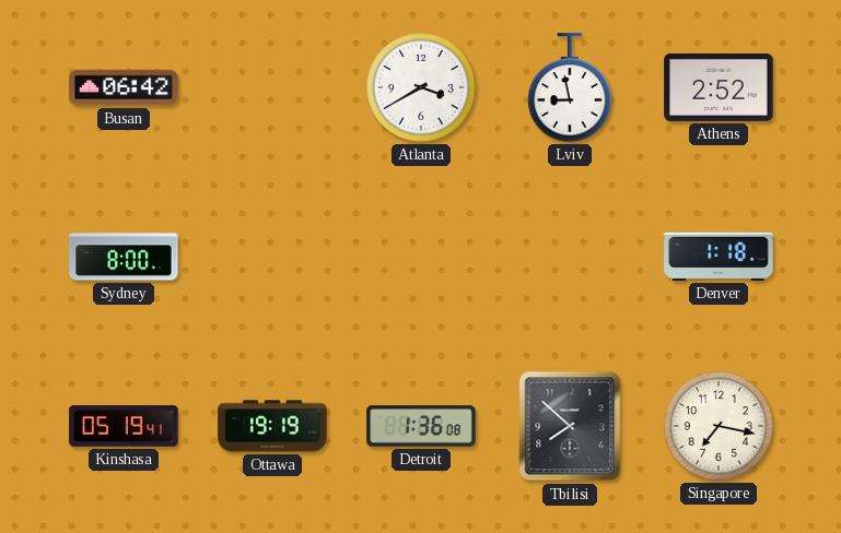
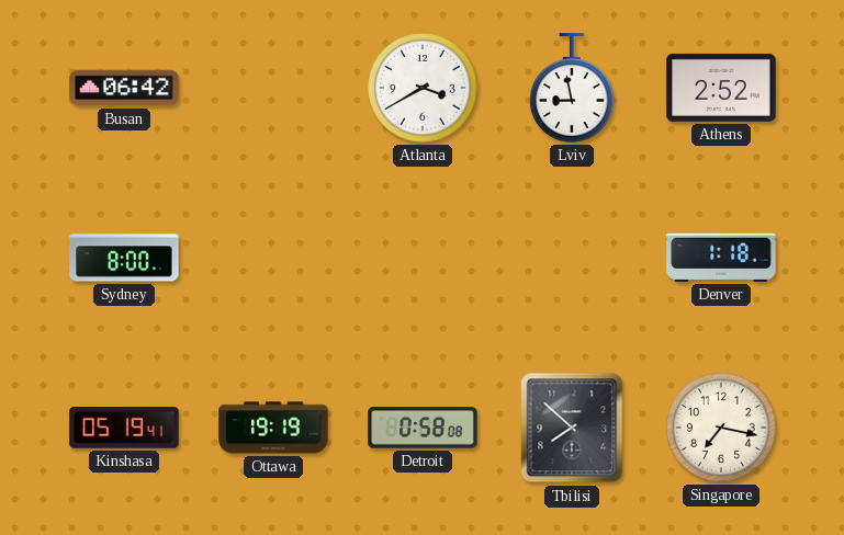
Detroit: 1:36 -> 0:58 (423, 428)
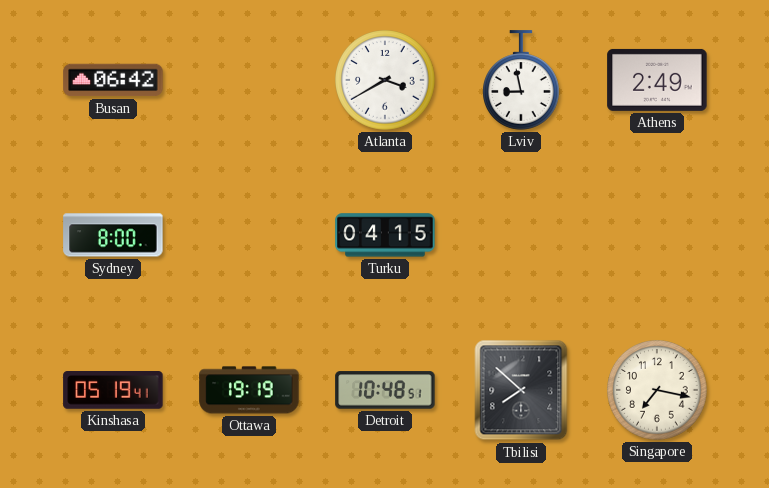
Athens: 2:52 -> 2:49 (657, 80)
Turku: none -> 04:15 (385, 235)
Denver: 1:18 -> none (721, 258)
Detroit: 0:58 -> 10:48 (385, 390)
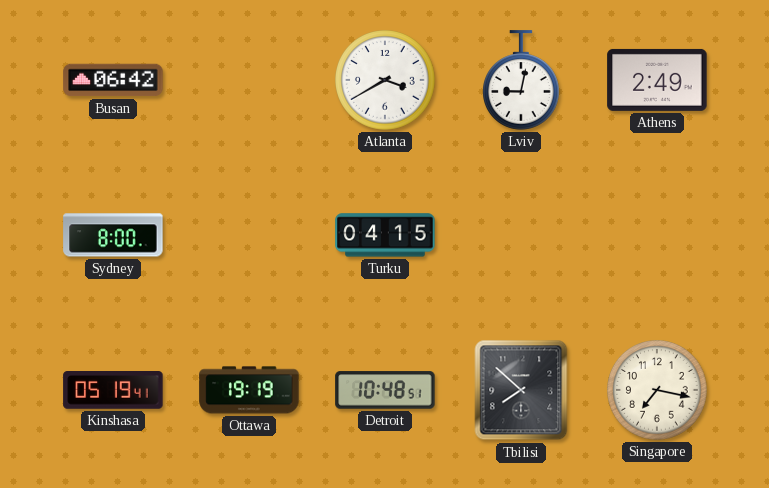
Lviv: 8:58 -> 9:02 (522, 80)
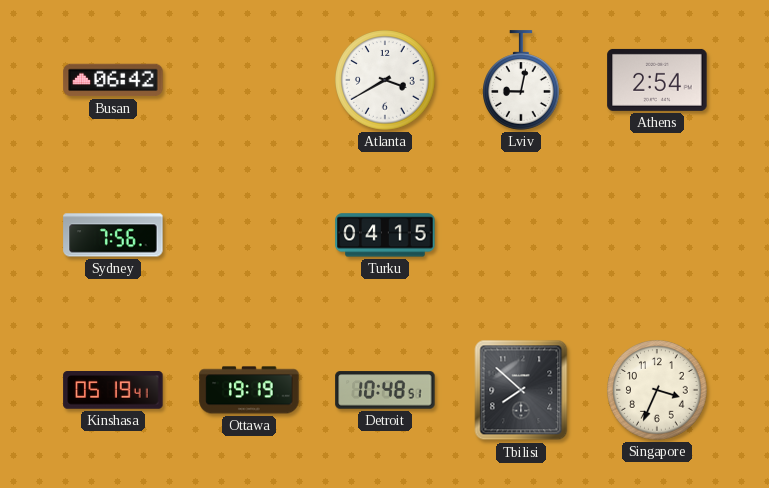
Athens: 2:49 -> 2:54 (657, 80)
Sydney: 8:00 -> 7:56 (113, 235)
Singapore: 7:17 -> 3:34 (657, 390)
